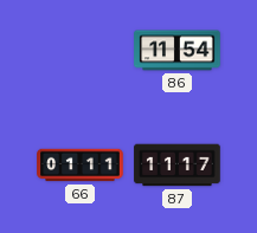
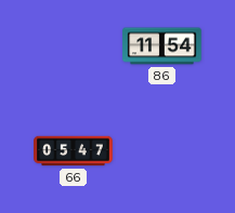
66: 01:11 -> 05:47 (74, 151)
87: 11:17 -> none (178, 166)
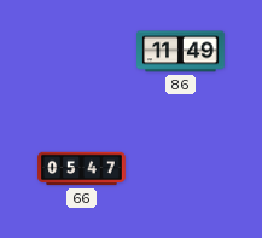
86: 11:54 -> 11:49 (181, 52)
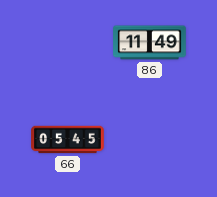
66: 05:47 -> 05:45 (68, 140)
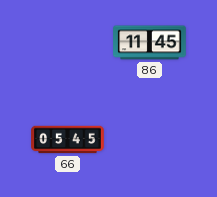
86: 11:49 -> 11:45 (150, 43)
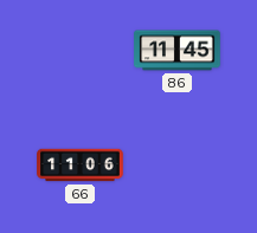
66: 05:45 -> 11:06 (81, 166)
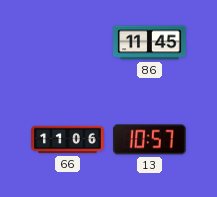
13: none -> 10:57 (150, 140)
